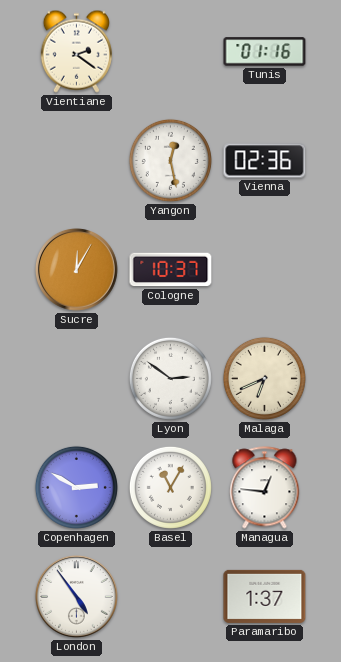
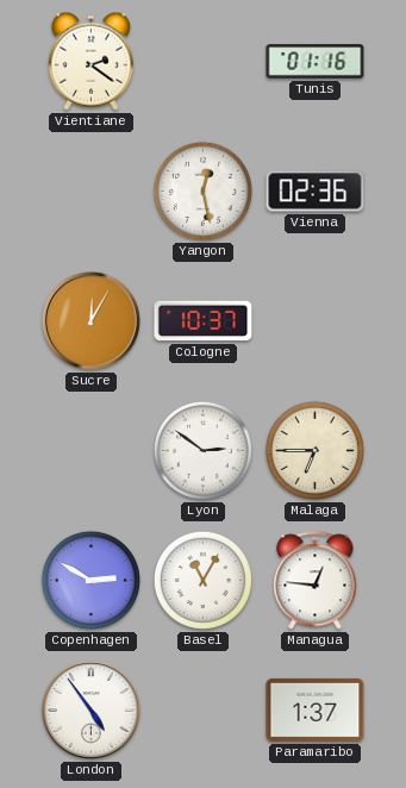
Malaga: 6:41 -> 6:45 (314, 450)
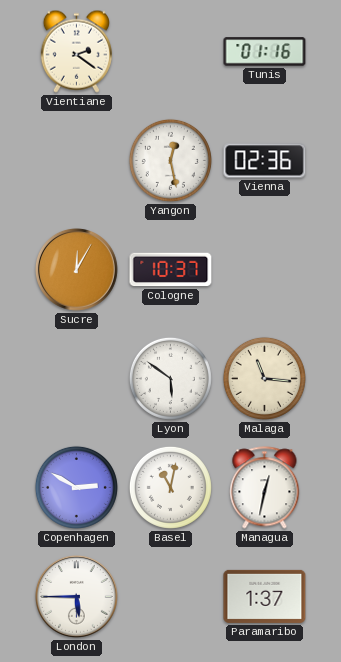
Lyon: 2:51 -> 5:51 (170, 378)
Malaga: 6:45 -> 11:16 (264, 378)
Basel: 11:05 -> 11:02 (170, 487)
Managua: 12:46 -> 12:32 (265, 488)
London: 4:54 -> 5:45 (77, 597)
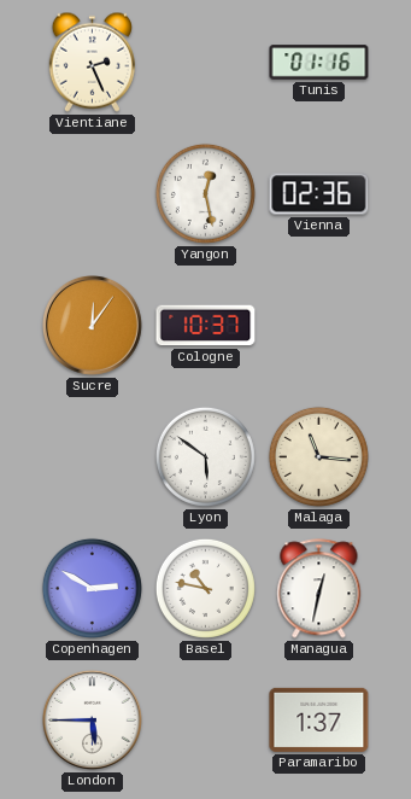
Vientiane: 2:21 -> 2:26 (92, 62)
Sucre: 12:05 -> 12:06 (93, 326)
Basel: 11:02 -> 10:47 (205, 588)
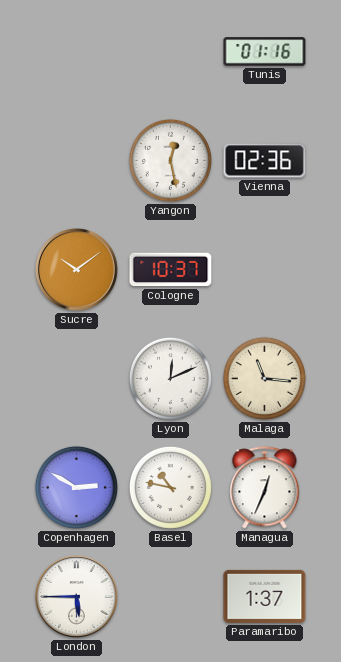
Vientiane: 2:26 -> none (92, 62)
Sucre: 12:06 -> 10:09 (77, 270)
Lyon: 5:51 -> 12:11 (170, 378)
Managua: 12:32 -> 12:34 (265, 488)
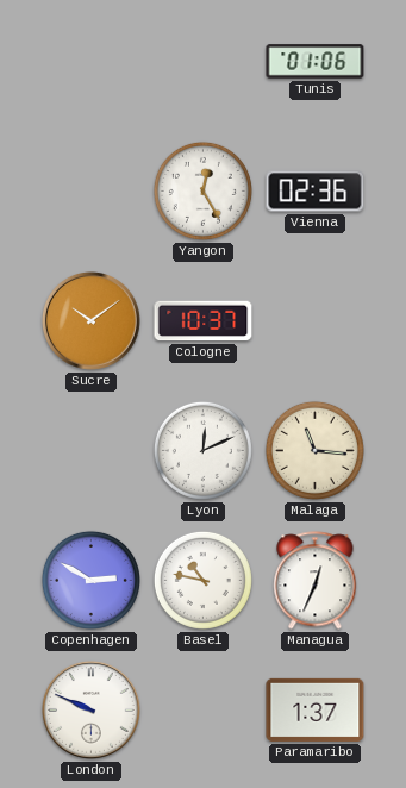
Tunis: 01:16 -> 01:06 (316, 62)
Yangon: 12:28 -> 12:25 (202, 190)
London: 5:45 -> 9:49 (92, 711)
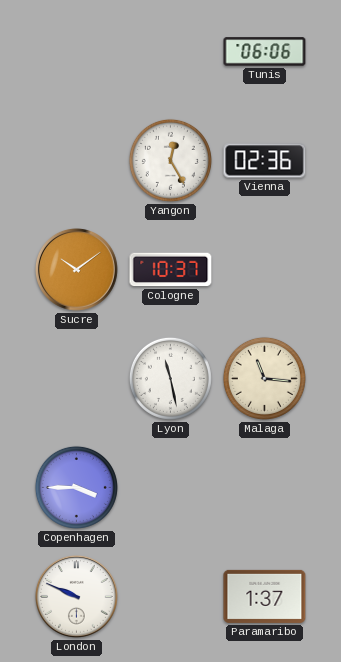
Tunis: 01:06 -> 06:06 (265, 52)
Lyon: 12:11 -> 11:28 (170, 378)
Copenhagen: 2:50 -> 3:45 (76, 487)
Basel: 10:47 -> none (202, 580)
Managua: 12:34 -> none (316, 581)
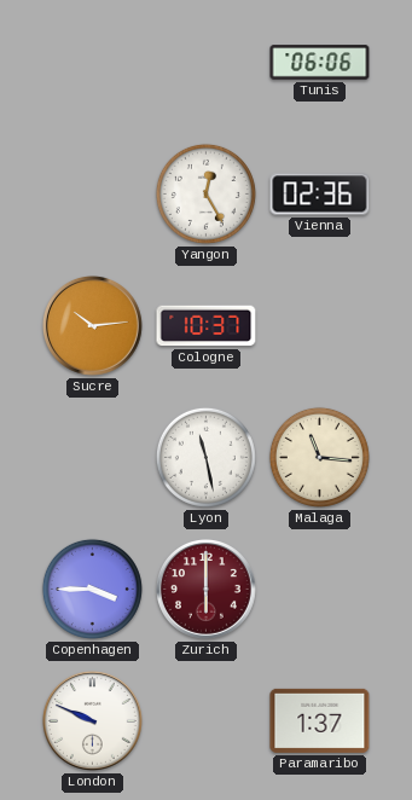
Sucre: 10:09 -> 10:14 (93, 326)
Zurich: none -> 6:00 (207, 590)
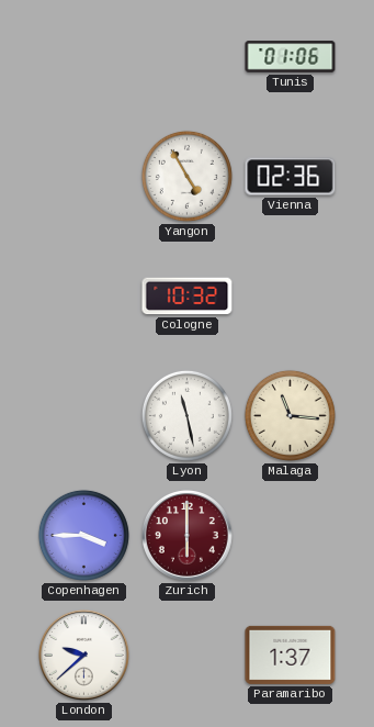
Tunis: 06:06 -> 01:06 (291, 57)
Yangon: 12:25 -> 4:55 (186, 176)
Sucre: 10:14 -> none (93, 326)
Cologne: 10:37 -> 10:32 (188, 297)
London: 9:49 -> 9:38 (84, 656)
